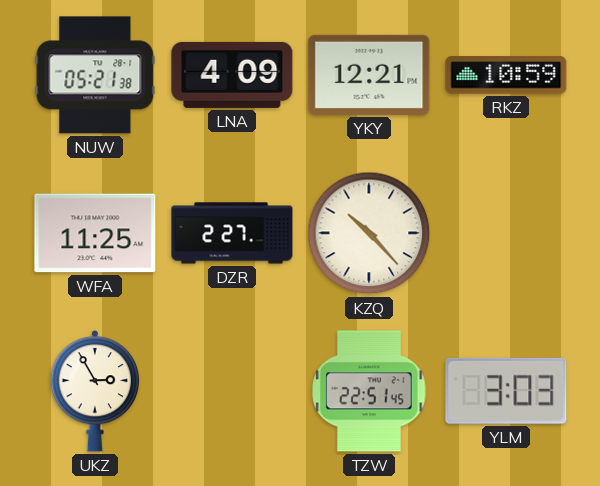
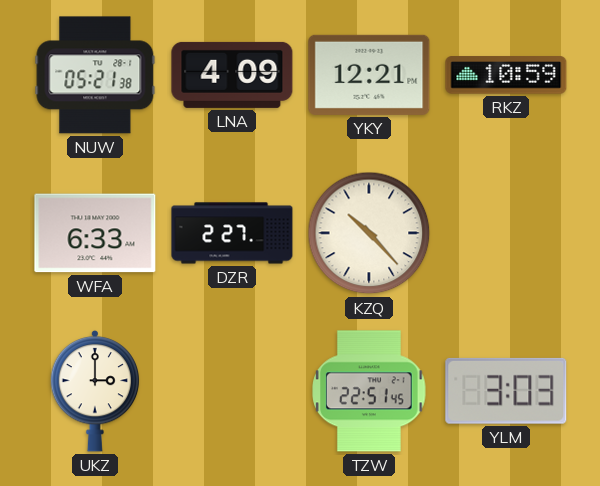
WFA: 11:25 -> 6:33 (95, 233)
UKZ: 2:55 -> 3:00 (95, 391)
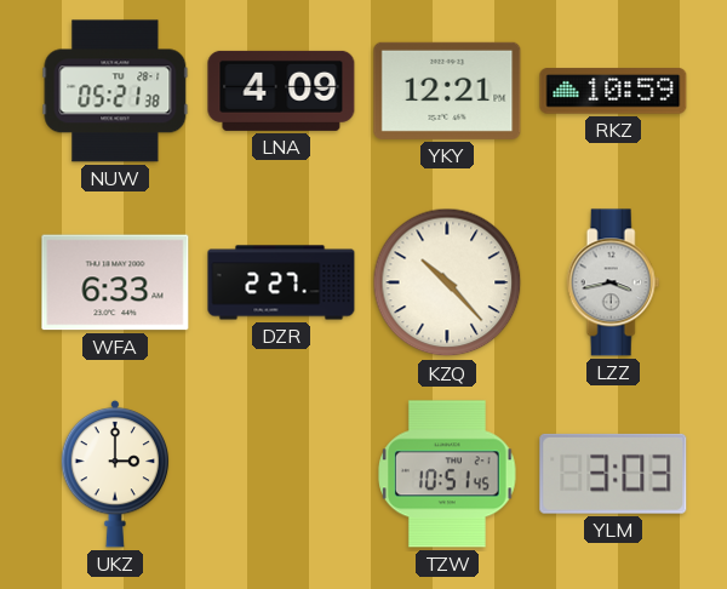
LZZ: none -> 3:43 (613, 282)
TZW: 22:51 -> 10:51 (447, 474)
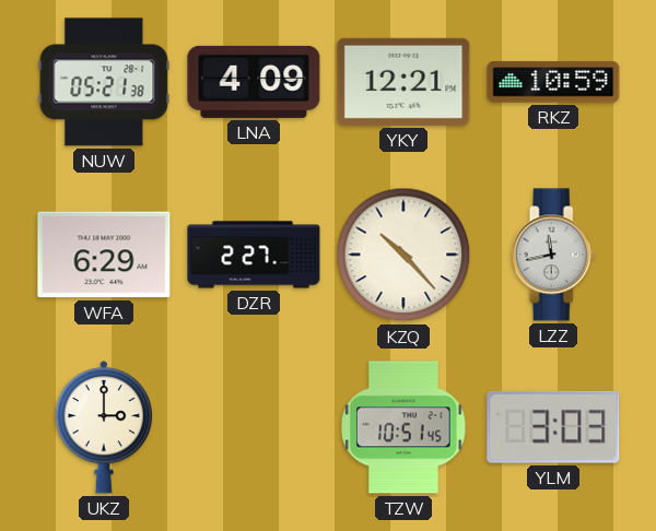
WFA: 6:33 -> 6:29 (104, 255)
LZZ: 3:43 -> 11:43 (553, 255)
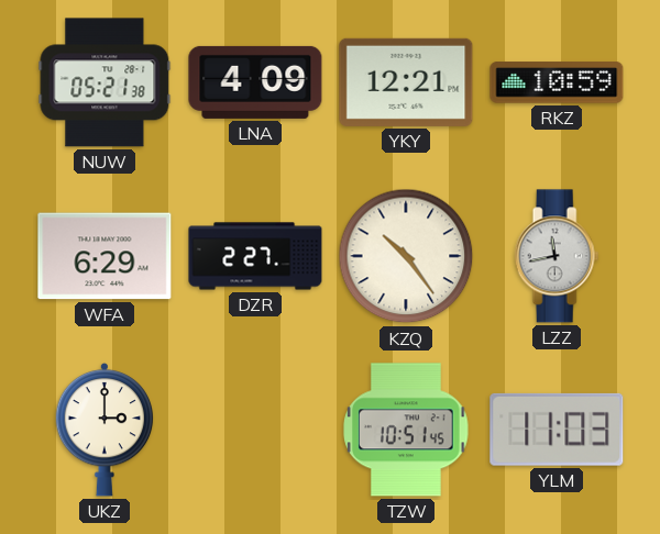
KZQ: 10:23 -> 10:24 (406, 256)
YLM: 3:03 -> 11:03 (557, 430)
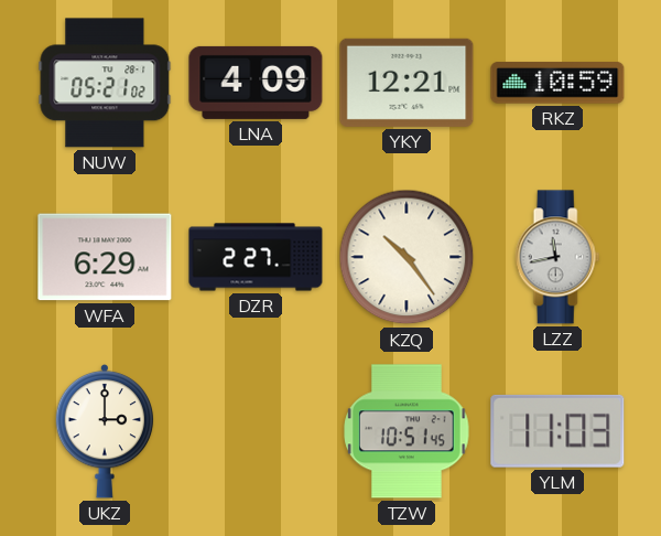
NUW: 05:21:38 -> 05:21:02 (105, 83)
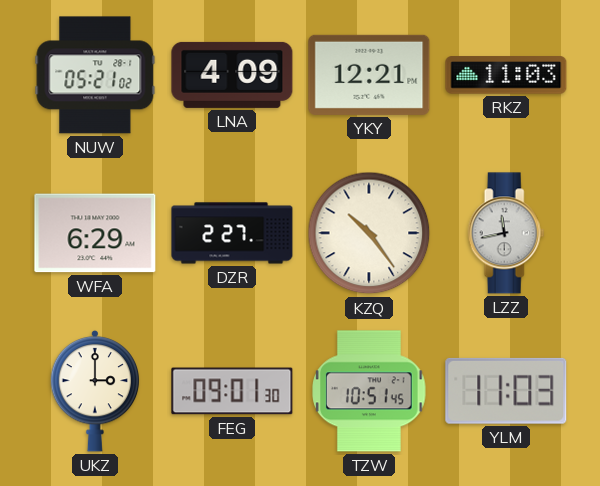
RKZ: 10:59 -> 11:03 (506, 75)
FEG: none -> 09:01 (232, 391)
